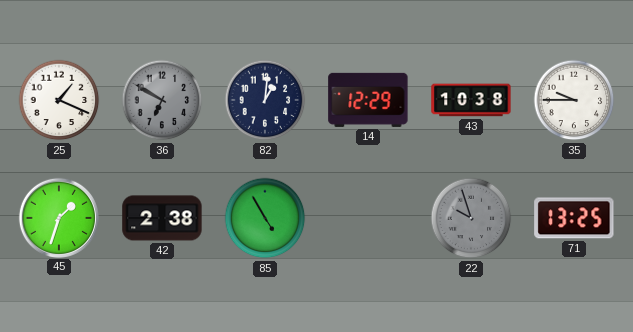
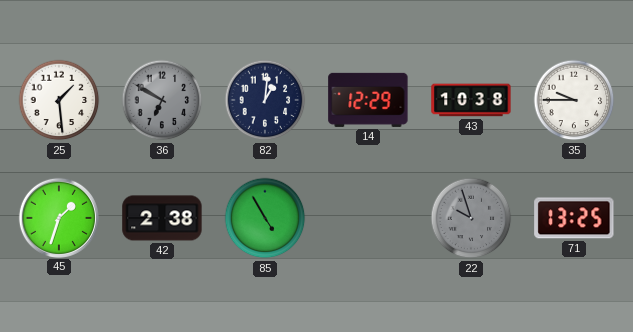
25: 1:19 -> 1:29 (59, 100)
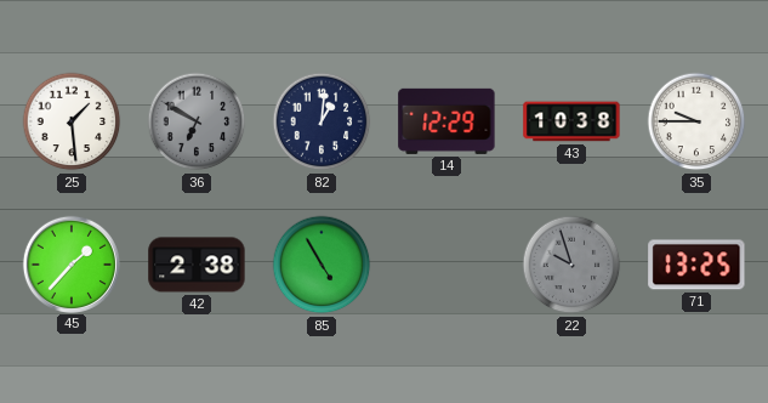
45: 1:33 -> 1:37 (70, 263)
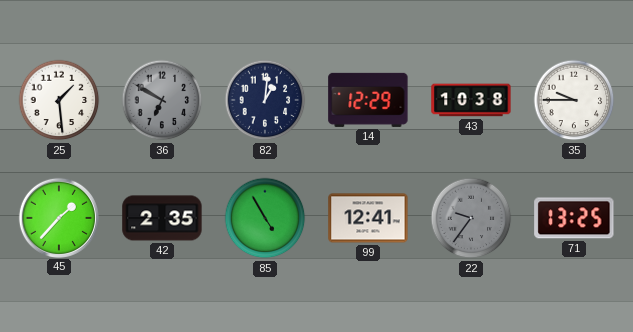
42: 2:38 -> 2:35 (162, 218)
99: none -> 12:41 (368, 218)
22: 9:57 -> 9:36 (471, 218)
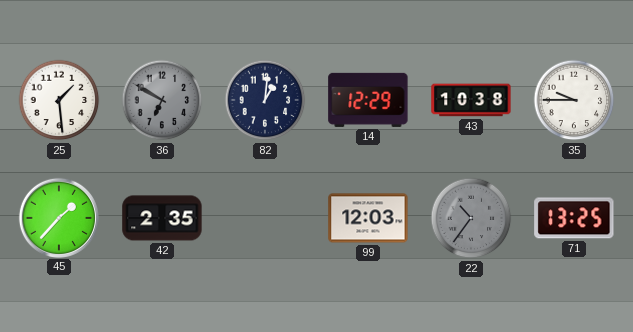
85: 4:55 -> none (265, 218)
99: 12:41 -> 12:03 (368, 218)
22: 9:36 -> 10:36 (471, 218)
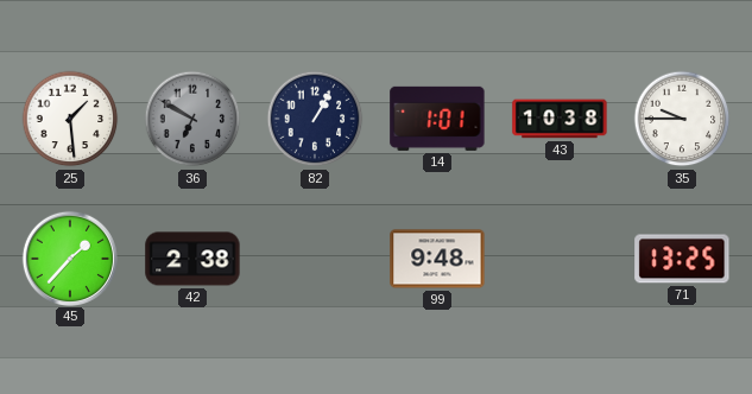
82: 1:01 -> 1:05 (315, 119)
14: 12:29 -> 1:01 (437, 119)
42: 2:35 -> 2:38 (192, 259)
99: 12:03 -> 9:48 (437, 259)
22: 10:36 -> none (471, 218)
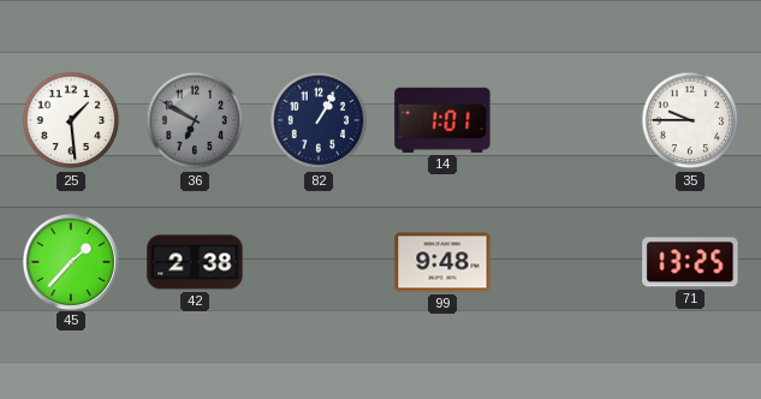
43: 10:38 -> none (560, 119)
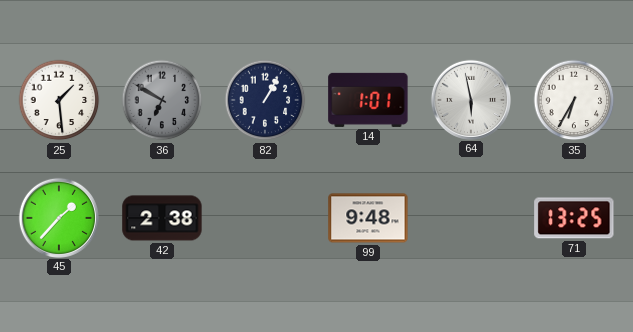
64: none -> 5:58 (470, 99)
35: 9:45 -> 6:35 (574, 100)
